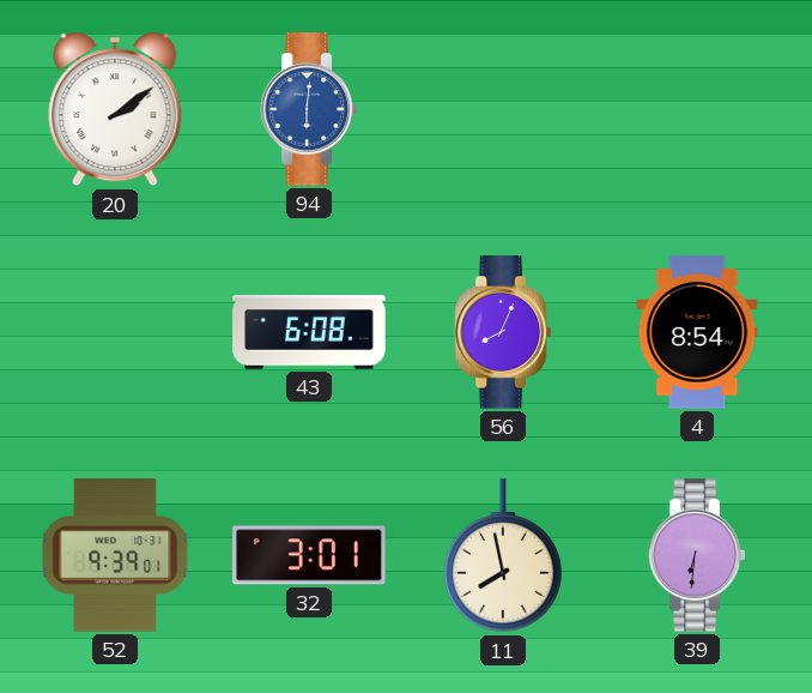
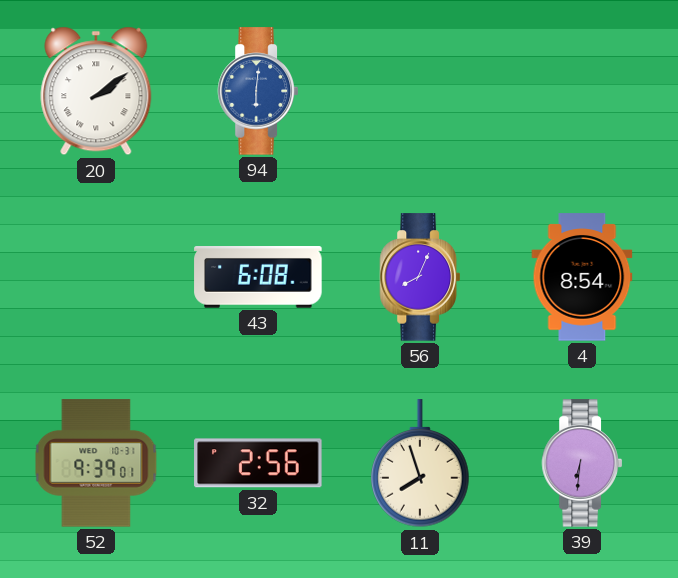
32: 3:01 -> 2:56 (258, 463)
11: 7:58 -> 7:57 (420, 464)
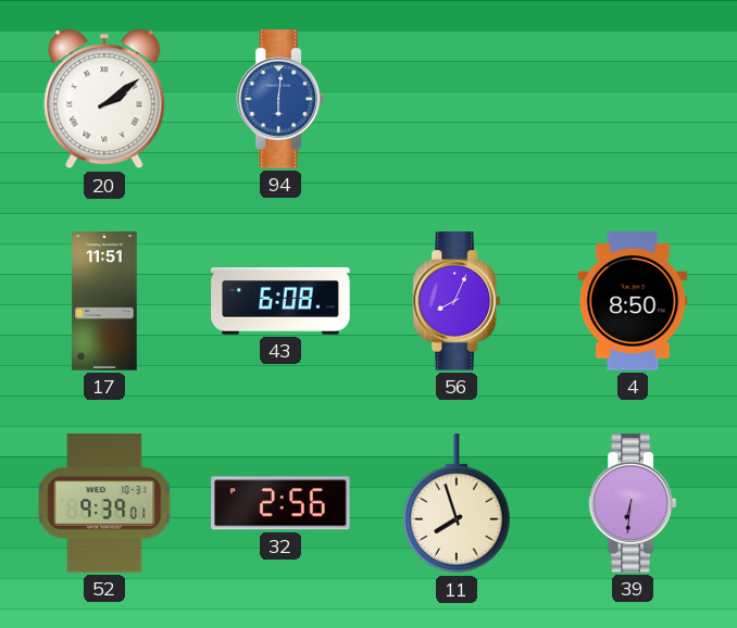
17: none -> 11:51 (104, 301)
4: 8:54 -> 8:50 (633, 301)
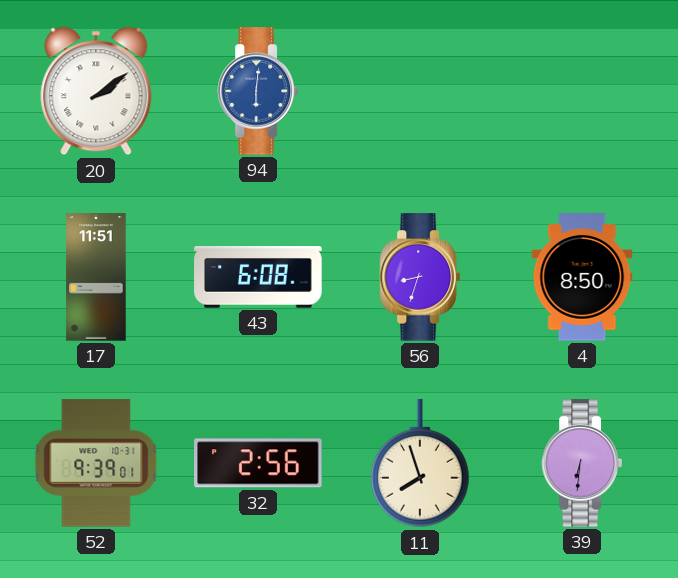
56: 8:04 -> 8:33 (419, 277)
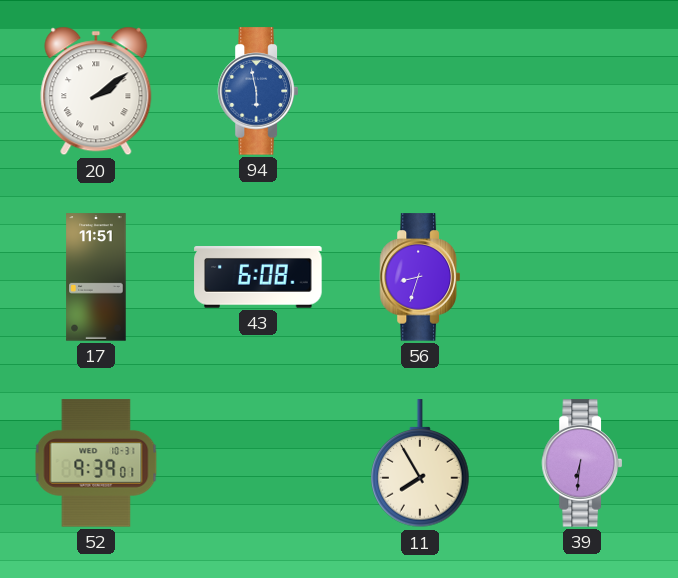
94: 6:01 -> 5:58 (257, 91)
4: 8:50 -> none (582, 277)
32: 2:56 -> none (258, 463)
11: 7:57 -> 7:55 (420, 464)
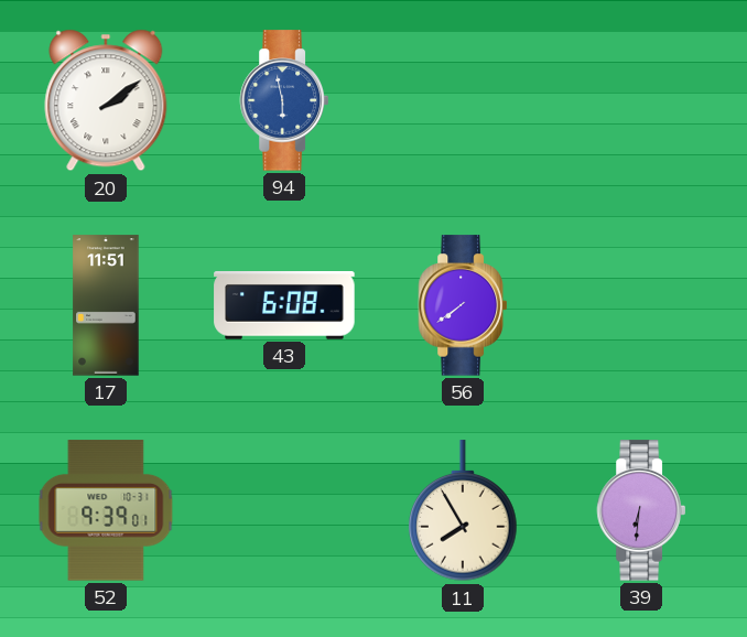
56: 8:33 -> 7:39 (462, 305)
